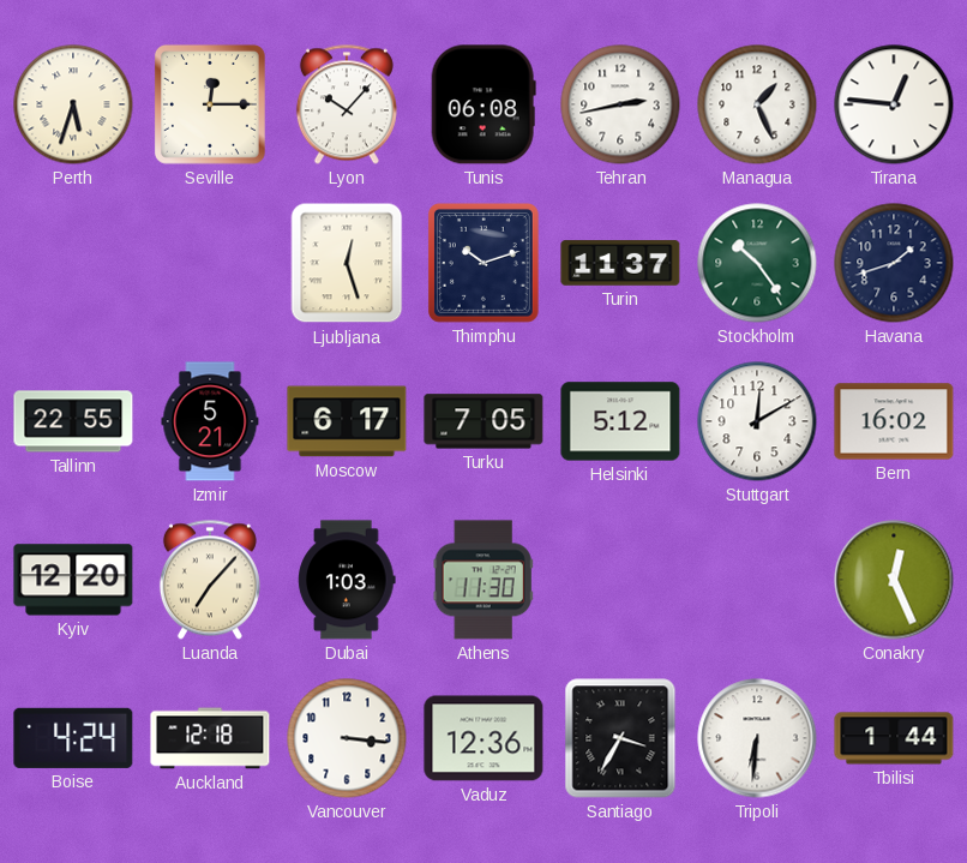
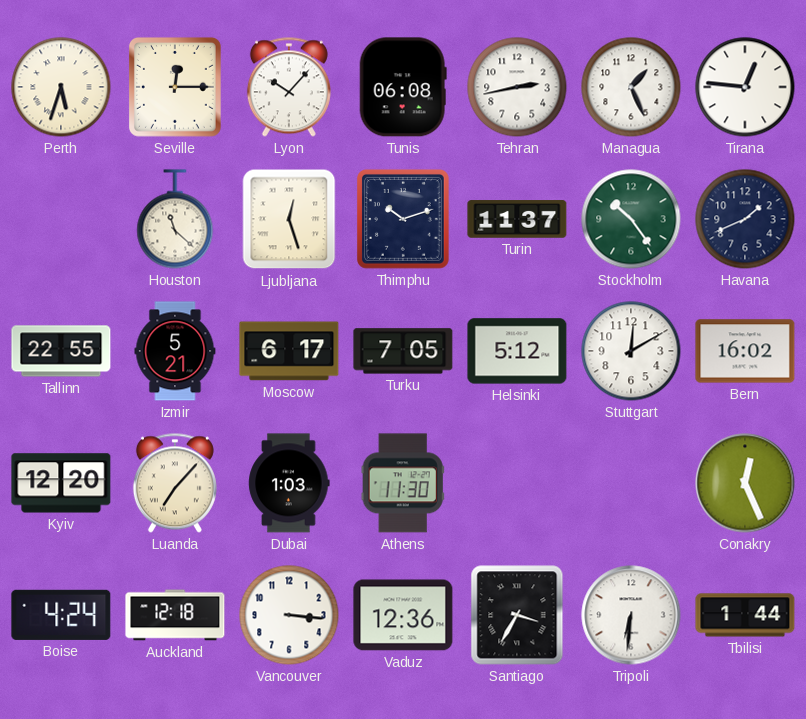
Houston: none -> 11:22 (175, 219)
Havana: 1:42 -> 1:41 (745, 219)
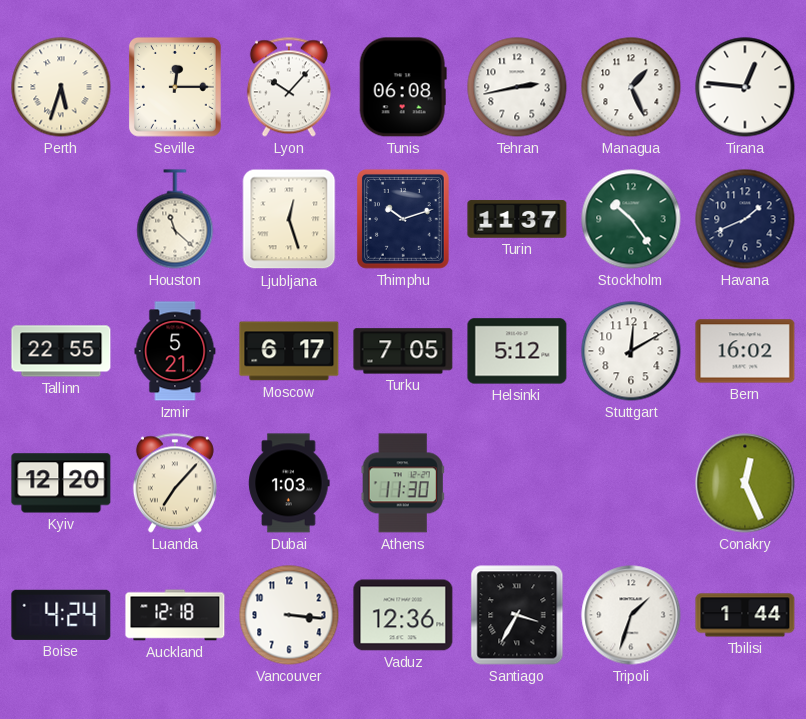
Tripoli: 6:31 -> 1:33 (631, 615)
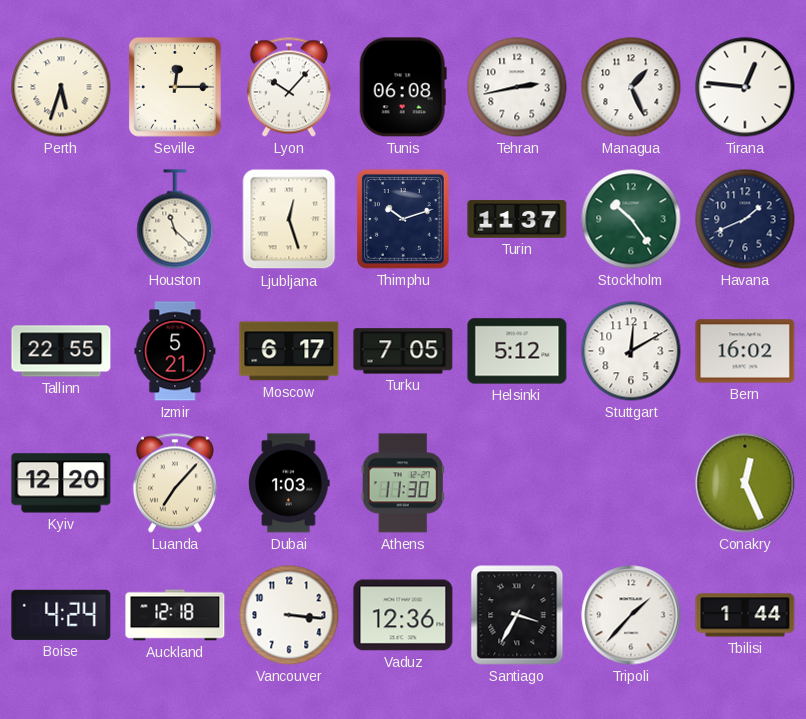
Tripoli: 1:33 -> 1:37 (631, 615)
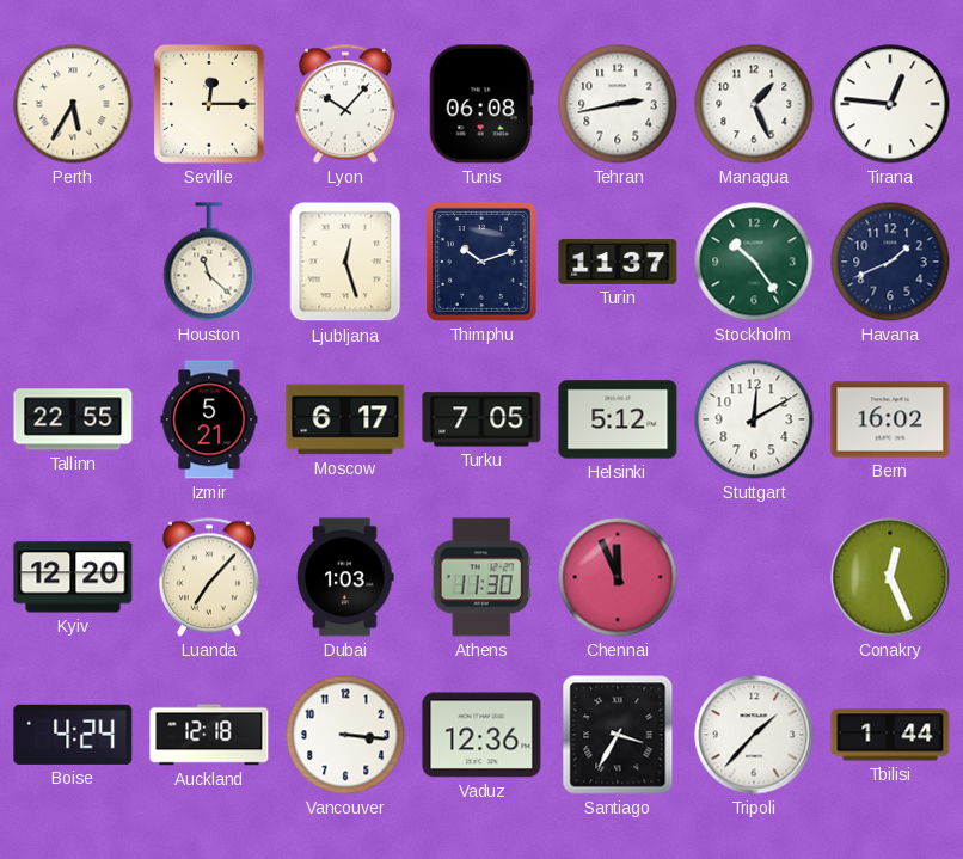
Perth: 5:33 -> 5:35 (73, 104)
Chennai: none -> 11:56 (618, 577)
